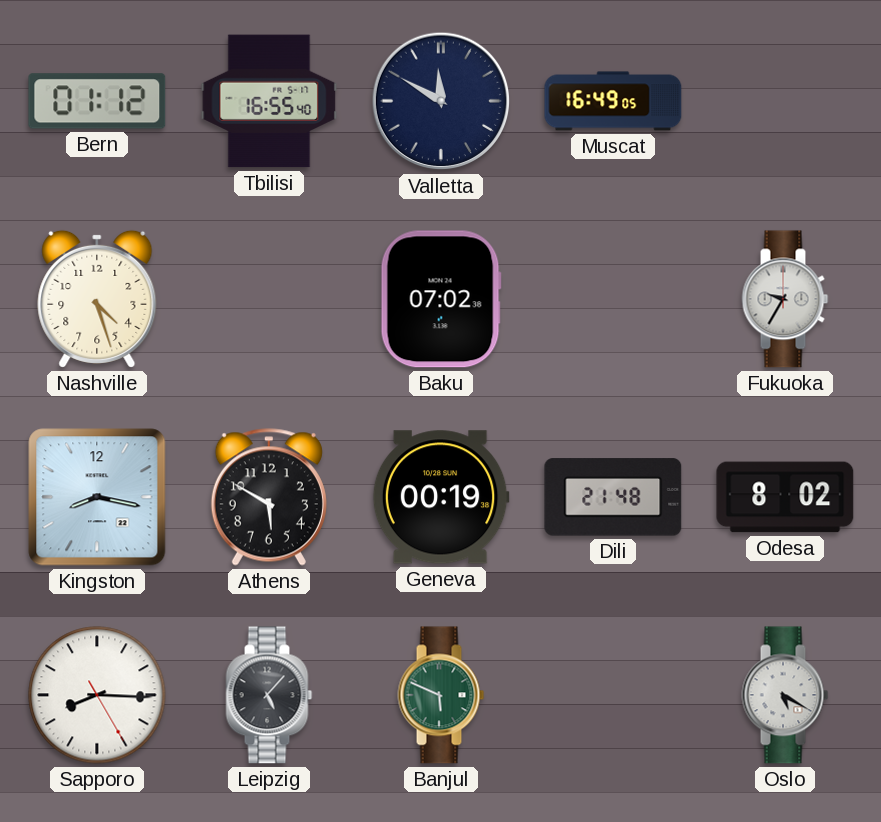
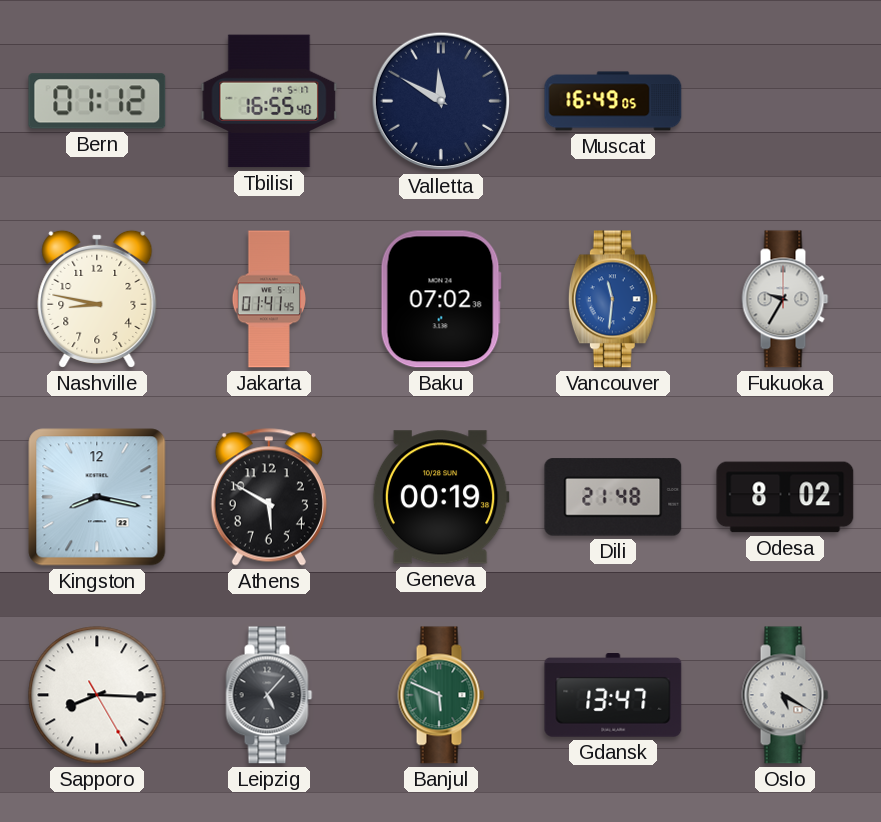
Nashville: 4:27 -> 8:47 (97, 299)
Jakarta: none -> 01:41 (268, 299)
Vancouver: none -> 11:31 (613, 299)
Gdansk: none -> 13:47 (613, 696)
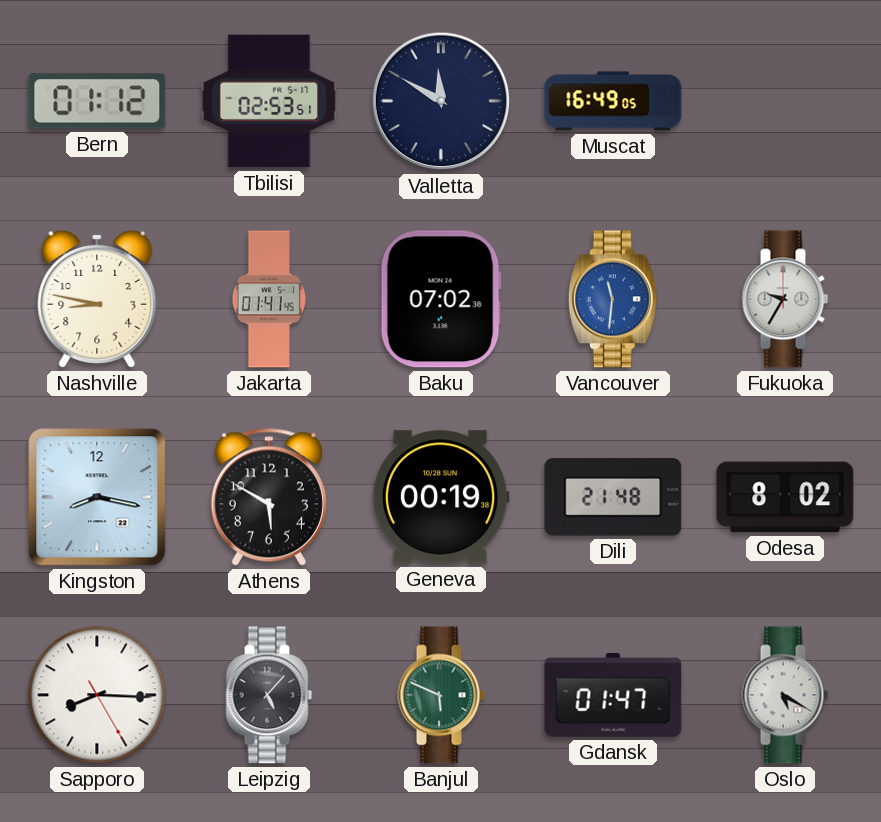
Tbilisi: 16:55 -> 02:53 (269, 101)
Gdansk: 13:47 -> 01:47 (613, 696)
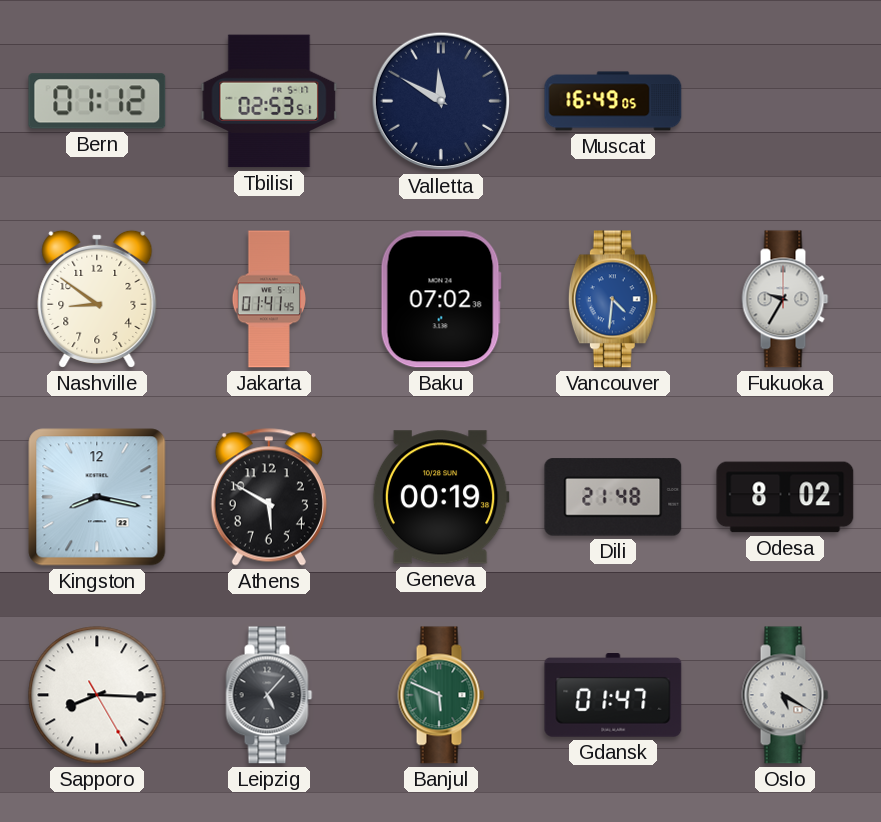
Nashville: 8:47 -> 8:51 (97, 299)
Vancouver: 11:31 -> 4:31 (613, 299)
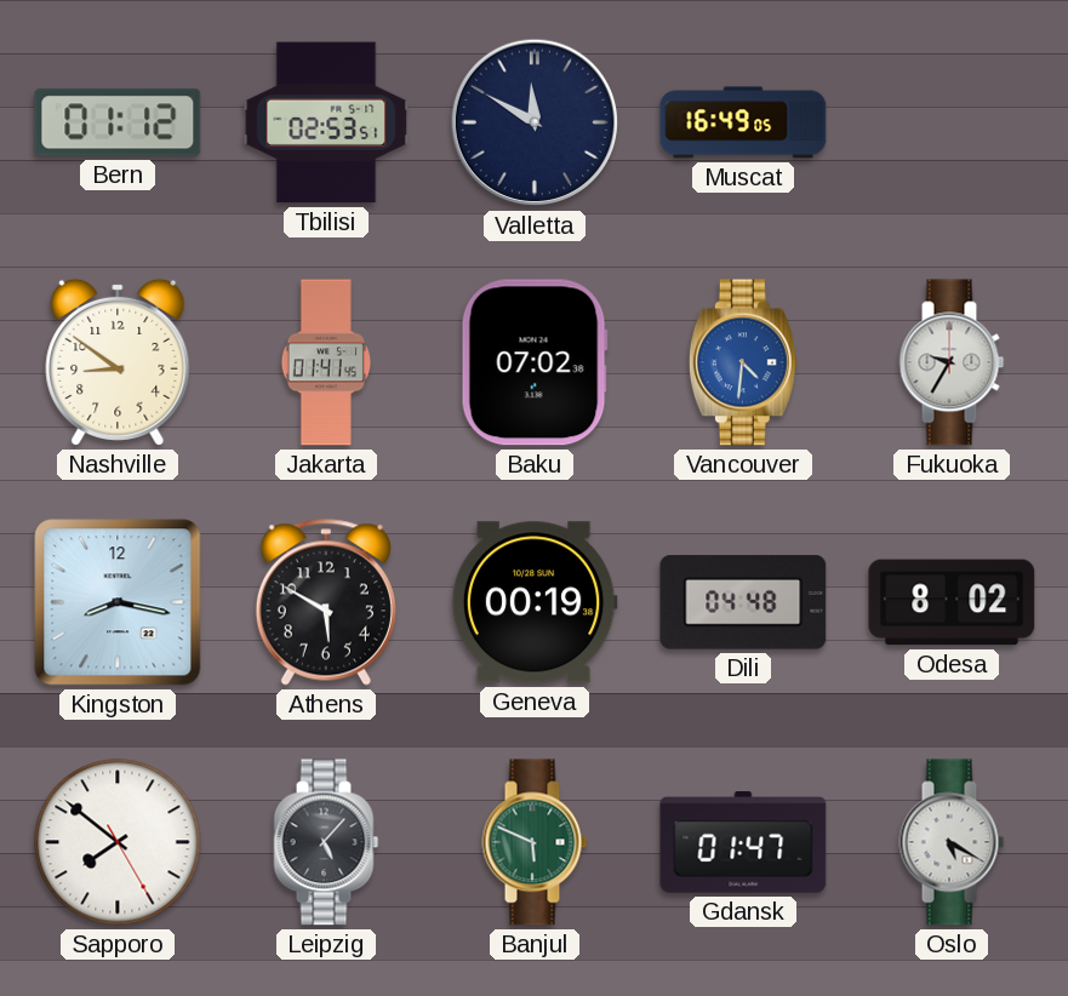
Dili: 21:48 -> 04:48 (743, 602)
Sapporo: 8:15 -> 7:51 (118, 842)
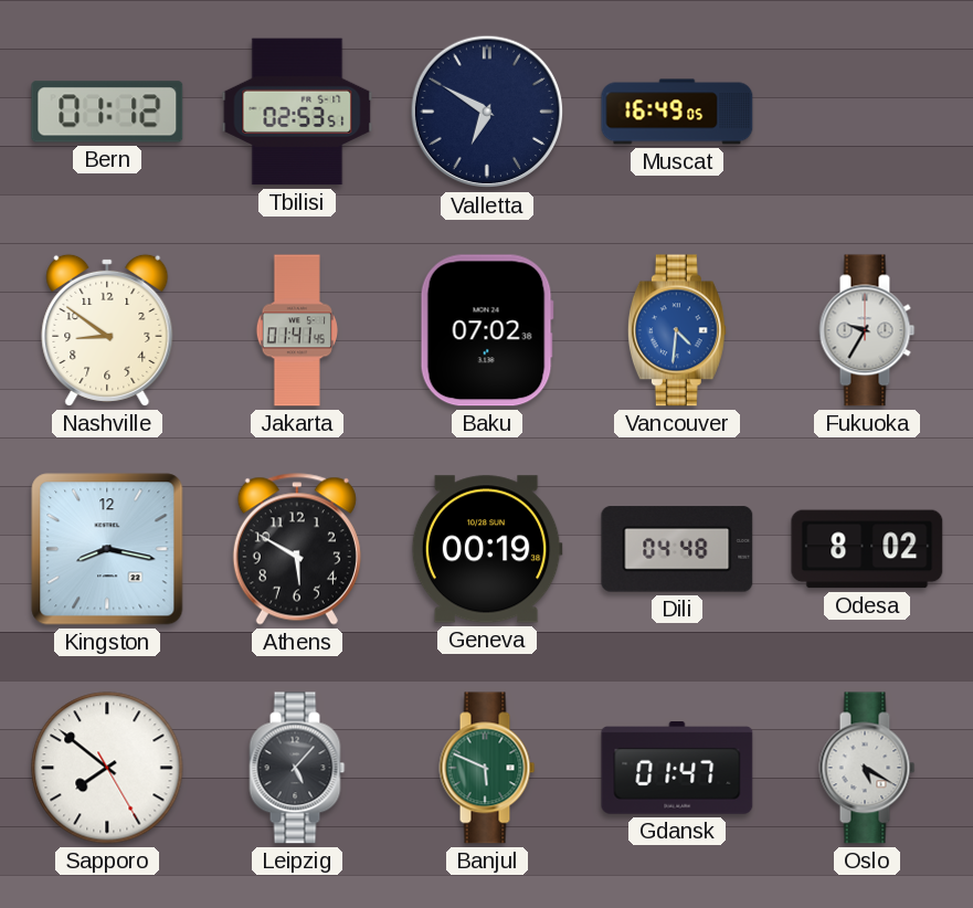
Valletta: 11:50 -> 6:50 (487, 112)
